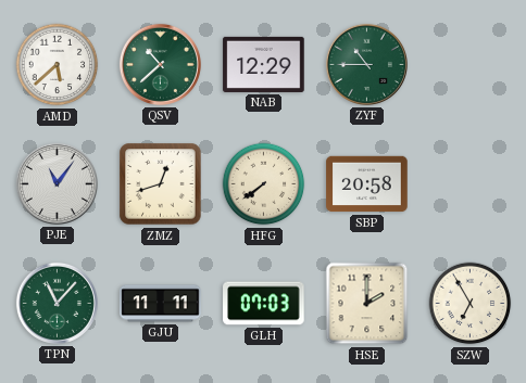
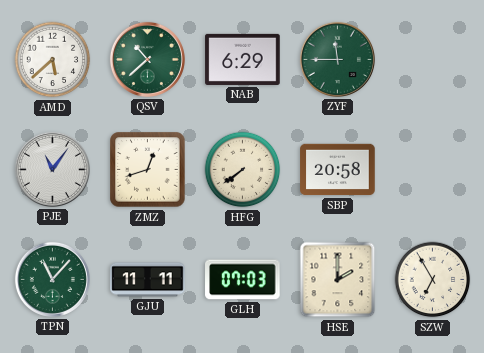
NAB: 12:29 -> 6:29 (243, 59)
ZYF: 10:45 -> 11:45 (337, 59)
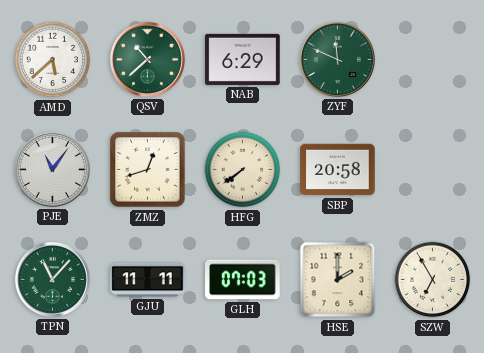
ZYF: 11:45 -> 11:49 (337, 59)
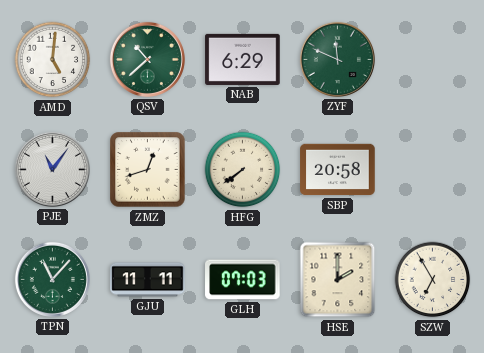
AMD: 5:38 -> 5:01 (53, 60)
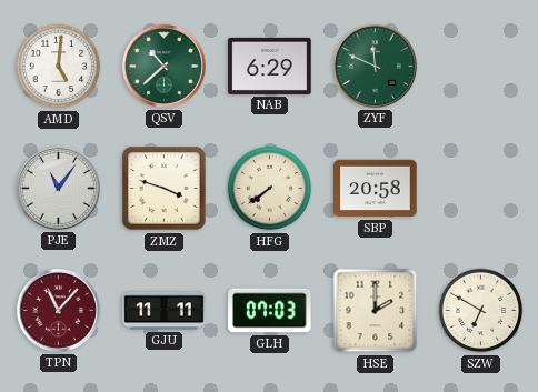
ZMZ: 12:42 -> 3:48 (165, 189)
TPN dial: green -> burgundy (58, 310)
SZW: 6:55 -> 6:50 (481, 311)
